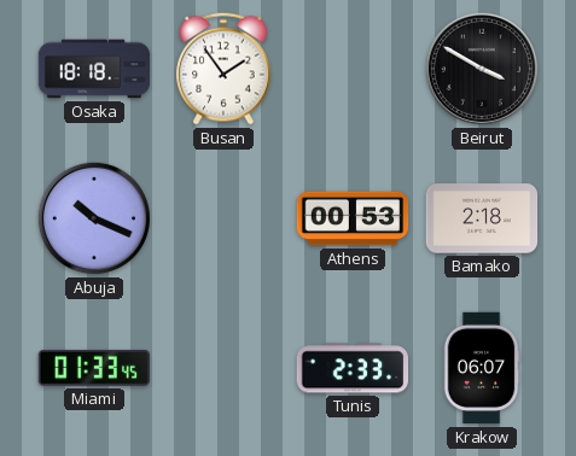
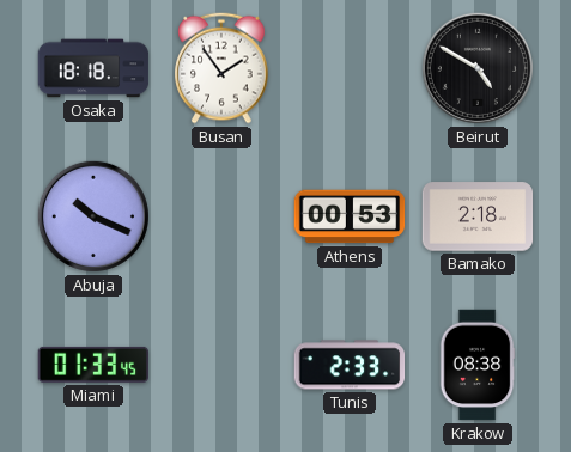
Beirut: 3:50 -> 4:50 (478, 68)
Krakow: 06:07 -> 08:38 (478, 365)
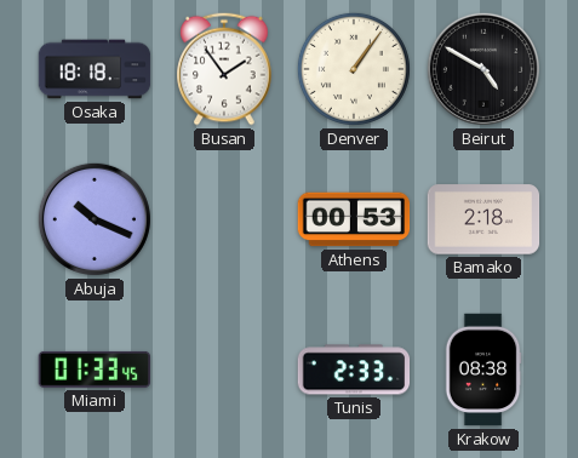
Denver: none -> 1:06 (354, 69)
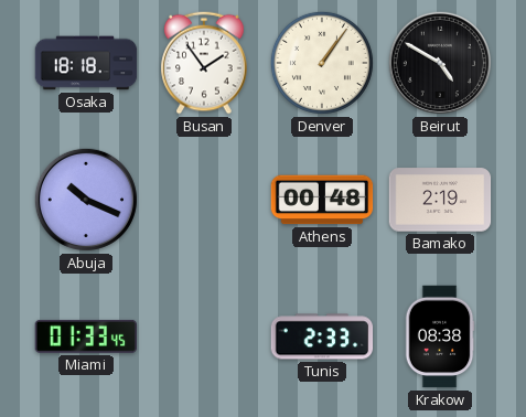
Athens: 00:53 -> 00:48 (322, 200)
Bamako: 2:18 -> 2:19 (440, 200)
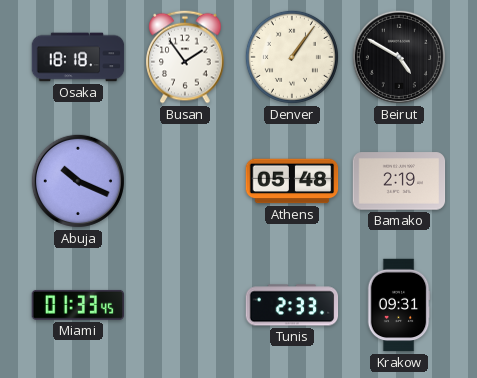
Athens: 00:48 -> 05:48 (292, 181)
Krakow: 08:38 -> 09:31 (399, 305)
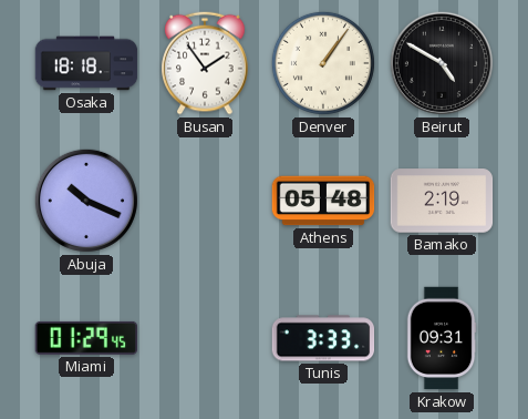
Miami: 01:33 -> 01:29 (86, 338)
Tunis: 2:33 -> 3:33 (323, 338)
